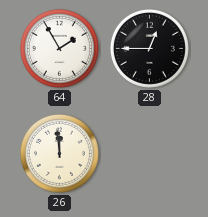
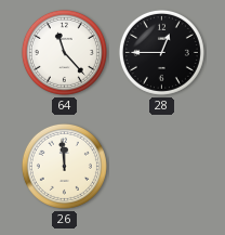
64: 1:55 -> 11:23 (64, 52)
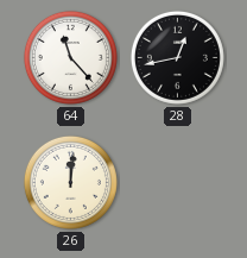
28: 12:45 -> 12:43 (177, 57)
26: 11:59 -> 12:01 (70, 182)
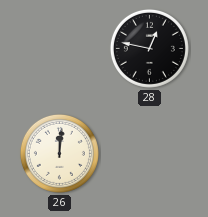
64: 11:23 -> none (70, 57)
28: 12:43 -> 12:47 (149, 48)
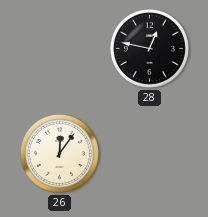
26: 12:01 -> 12:06 (59, 153)
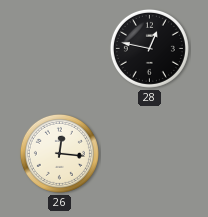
26: 12:06 -> 12:16 (59, 153)
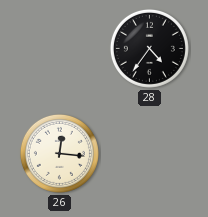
28: 12:47 -> 4:36 (149, 48)
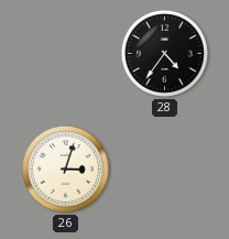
26: 12:16 -> 3:03 (65, 169)
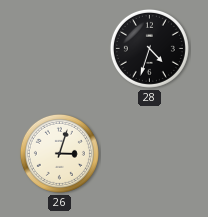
28: 4:36 -> 4:33 (149, 48)
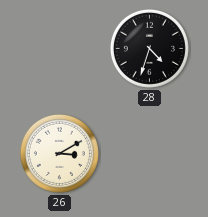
26: 3:03 -> 3:10 (59, 153)
